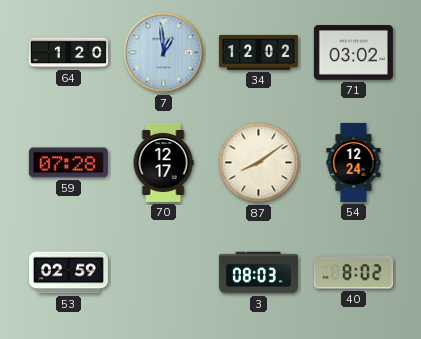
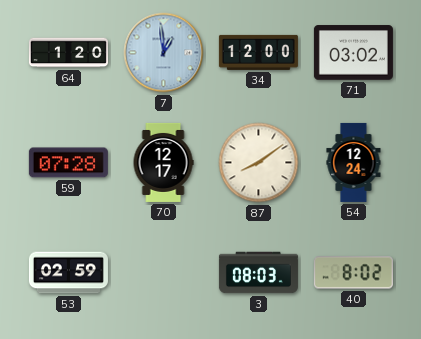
34: 12:02 -> 12:00 (258, 52)
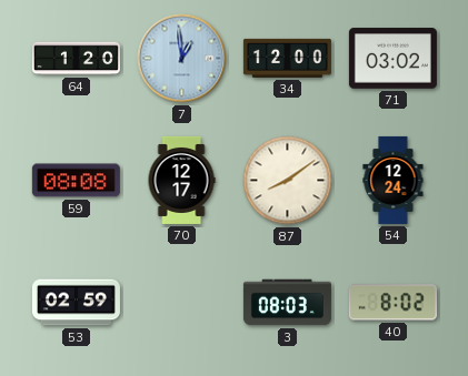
59: 07:28 -> 08:08 (76, 181)
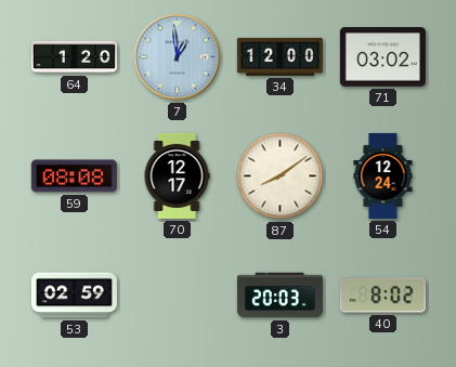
3: 08:03 -> 20:03 (279, 296)
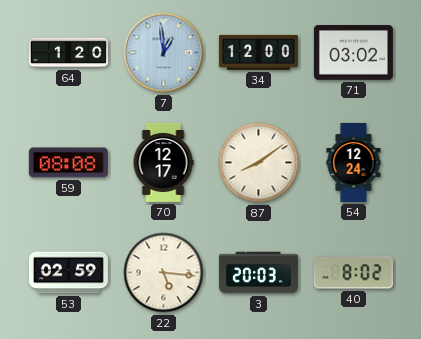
22: none -> 5:16 (164, 273)
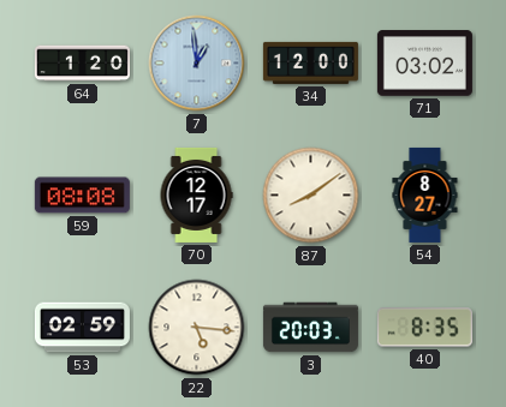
54: 12:24 -> 8:27 (425, 194)
40: 8:02 -> 8:35 (424, 328)
